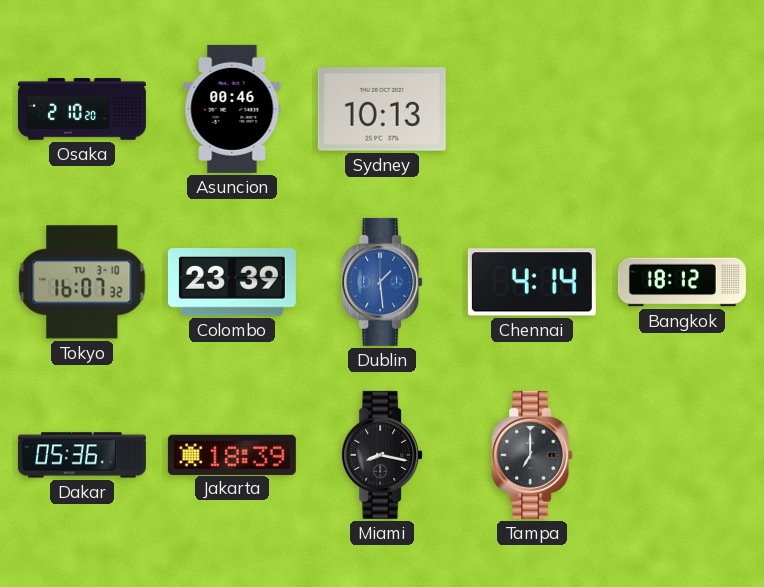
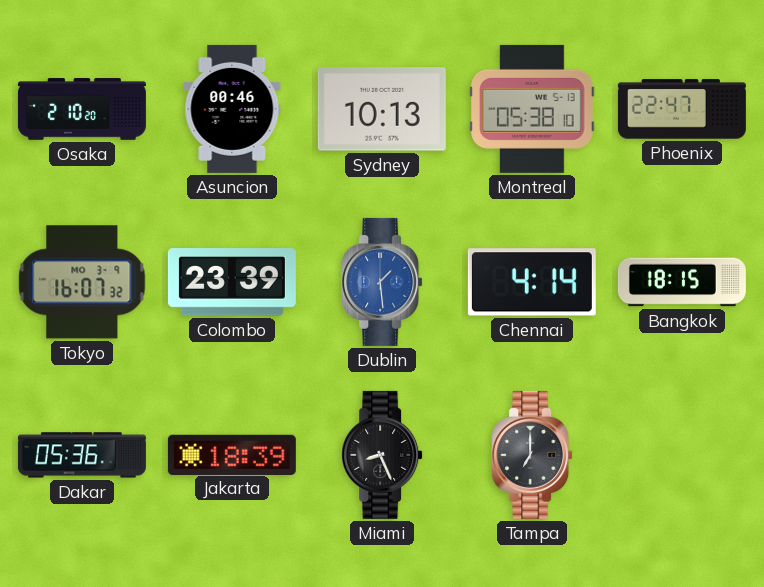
Montreal: none -> 05:38 (532, 109)
Phoenix: none -> 22:47 (682, 109)
Tokyo date: TU 3-10 -> MO 3-9 (82, 282)
Bangkok: 18:12 -> 18:15 (682, 282)
Miami: 8:17 -> 8:26 (382, 455)
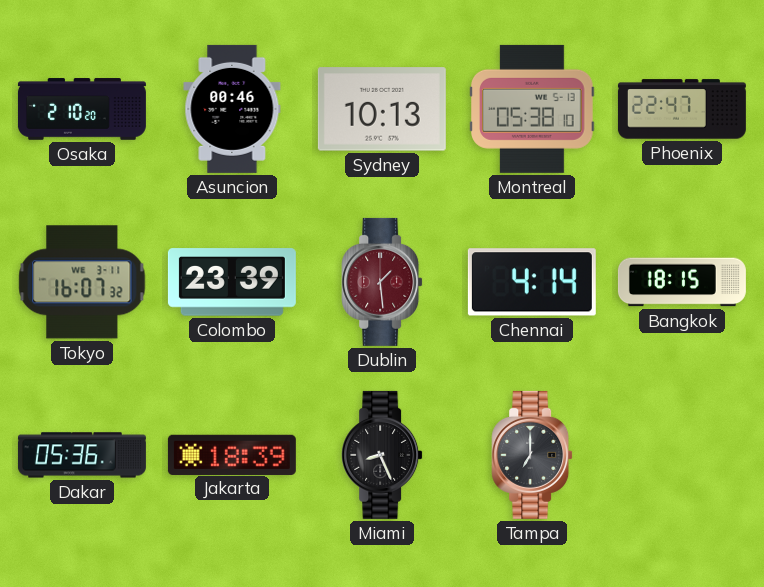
Tokyo date: MO 3-9 -> WE 3-11 (82, 282)
Dublin dial: blue -> burgundy (382, 282)
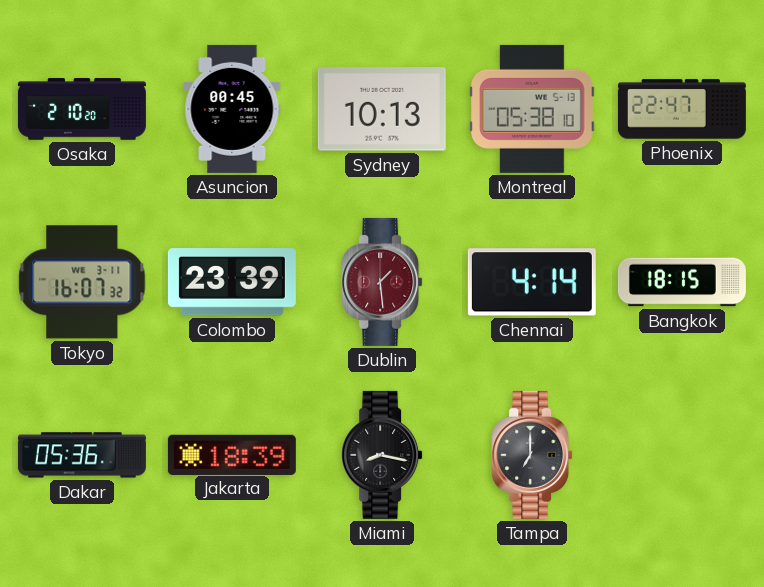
Asuncion: 00:46 -> 00:45 (232, 109)
Miami: 8:26 -> 8:17 (382, 455)
